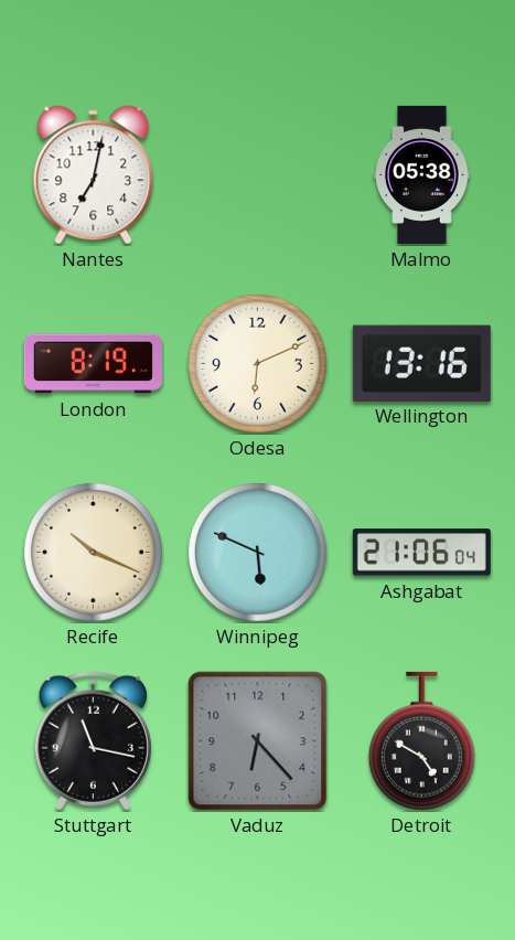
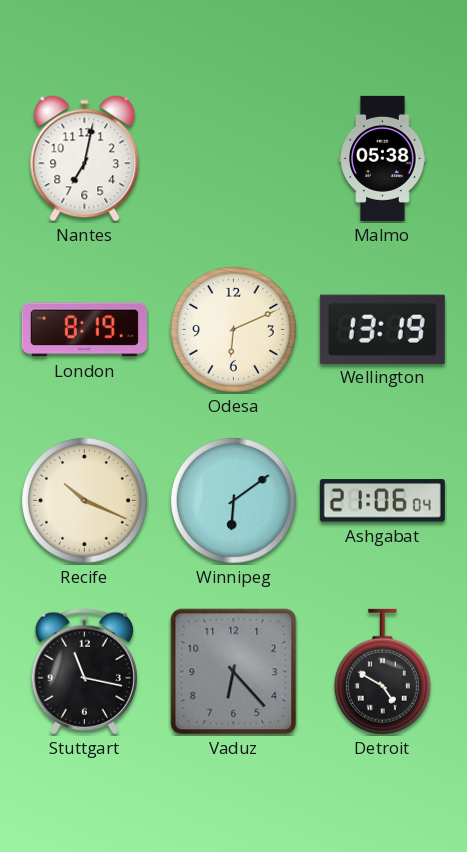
Wellington: 13:16 -> 13:19 (382, 329)
Winnipeg: 5:49 -> 6:09 (233, 500)
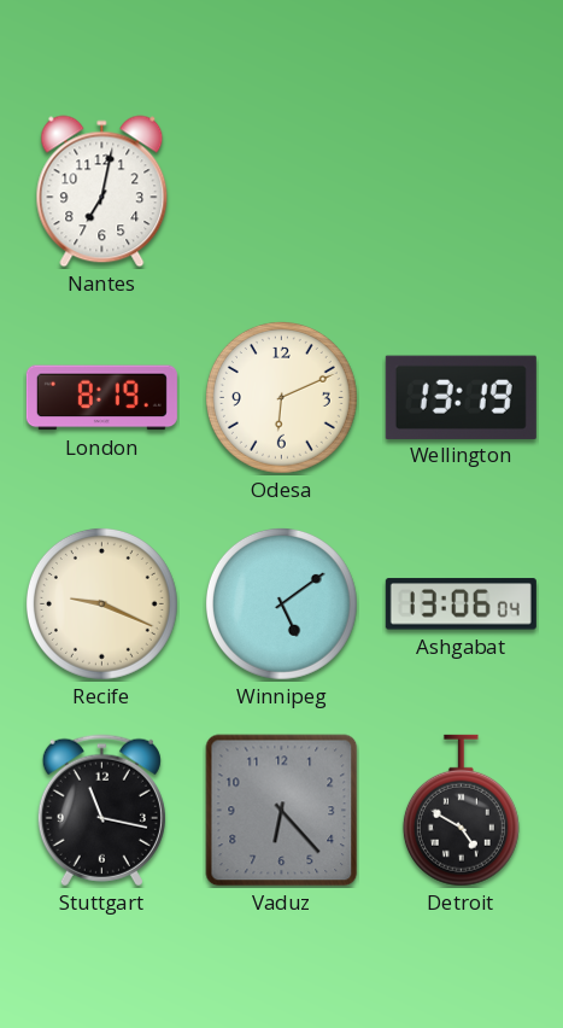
Malmo: 05:38 -> none (383, 158)
Recife: 10:19 -> 9:19 (101, 603)
Winnipeg: 6:09 -> 5:09 (281, 603)
Ashgabat: 21:06 -> 13:06 (461, 604)
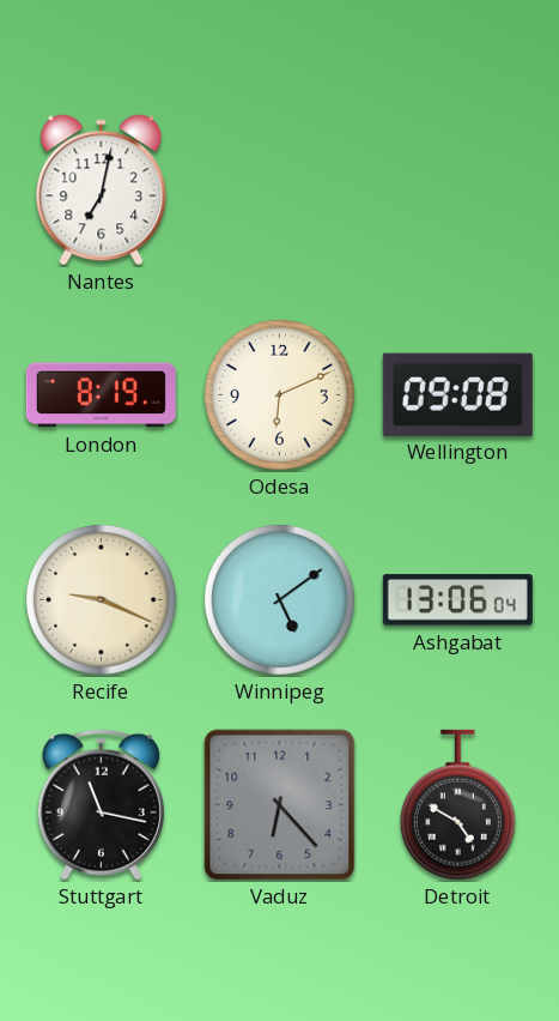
Wellington: 13:19 -> 09:08 (457, 394)
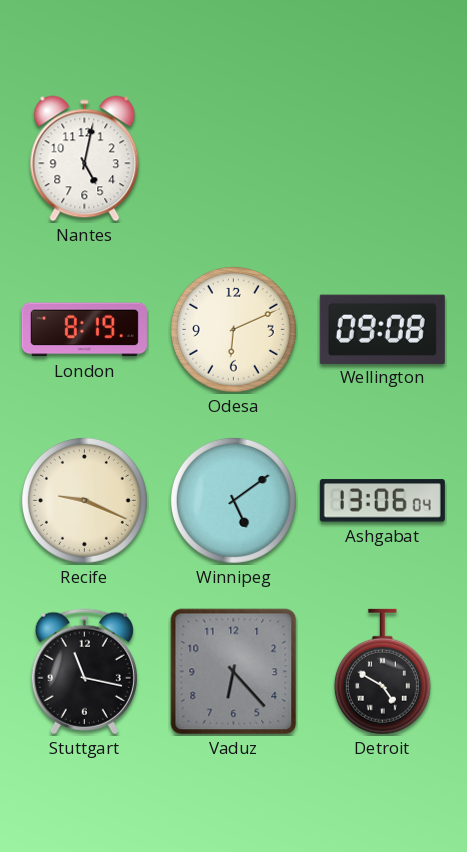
Nantes: 7:02 -> 5:02 (85, 159)
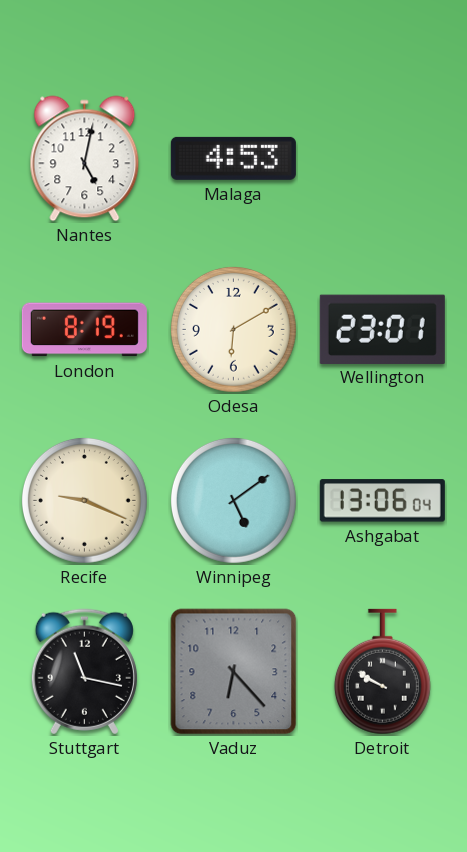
Malaga: none -> 4:53 (233, 158)
Odesa: 6:11 -> 6:10 (233, 329)
Wellington: 09:08 -> 23:01 (382, 329)
Detroit: 4:50 -> 9:50 (382, 672)
